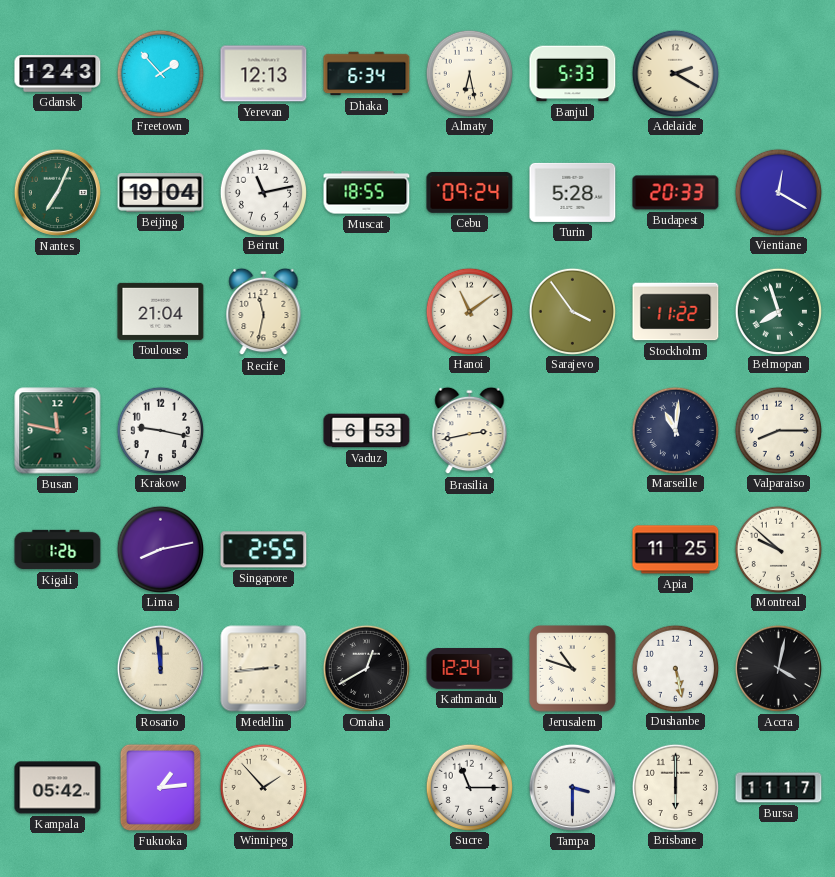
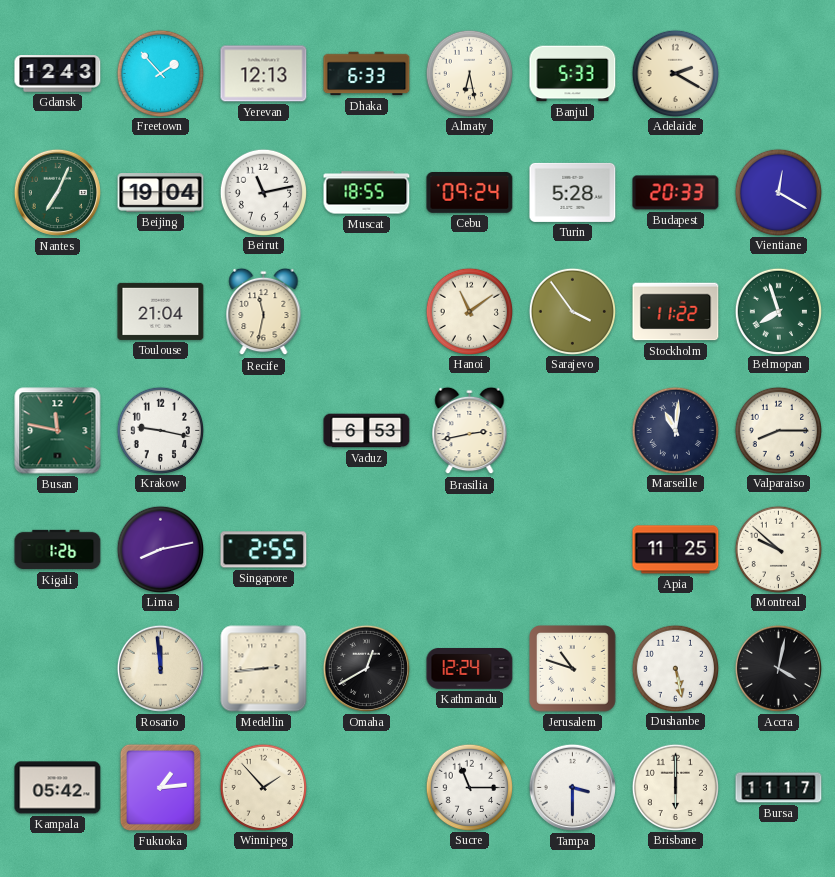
Dhaka: 6:34 -> 6:33 (367, 74)
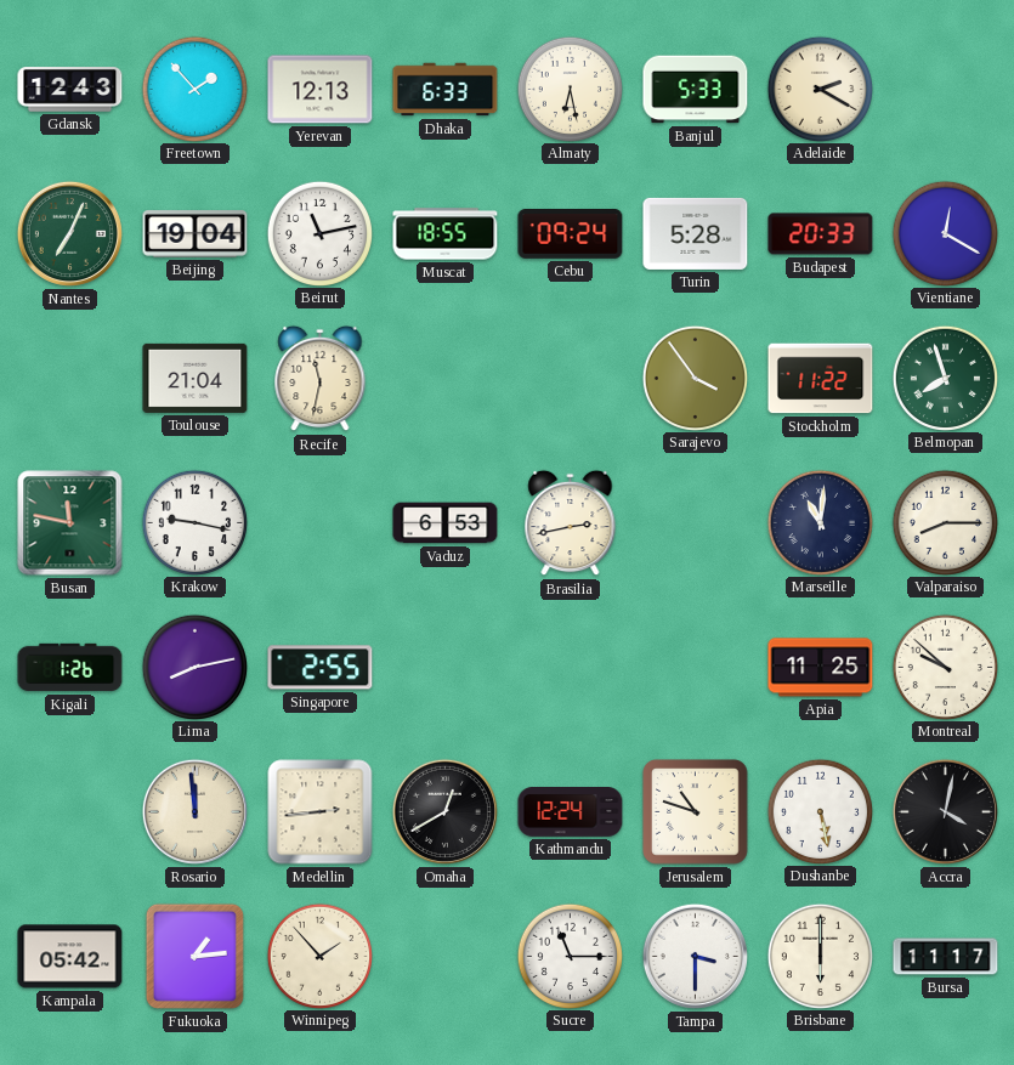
Hanoi: 11:09 -> none (469, 311)
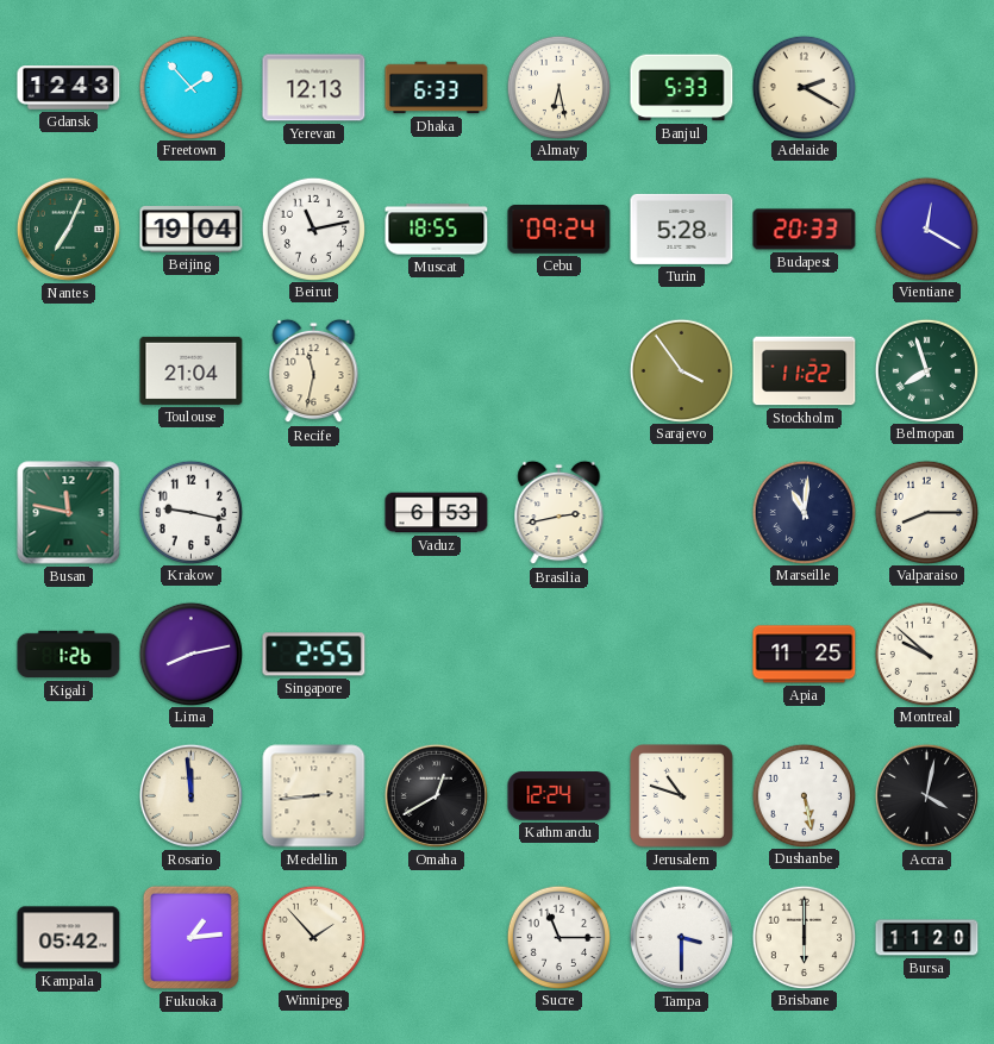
Bursa: 11:17 -> 11:20 (927, 938)
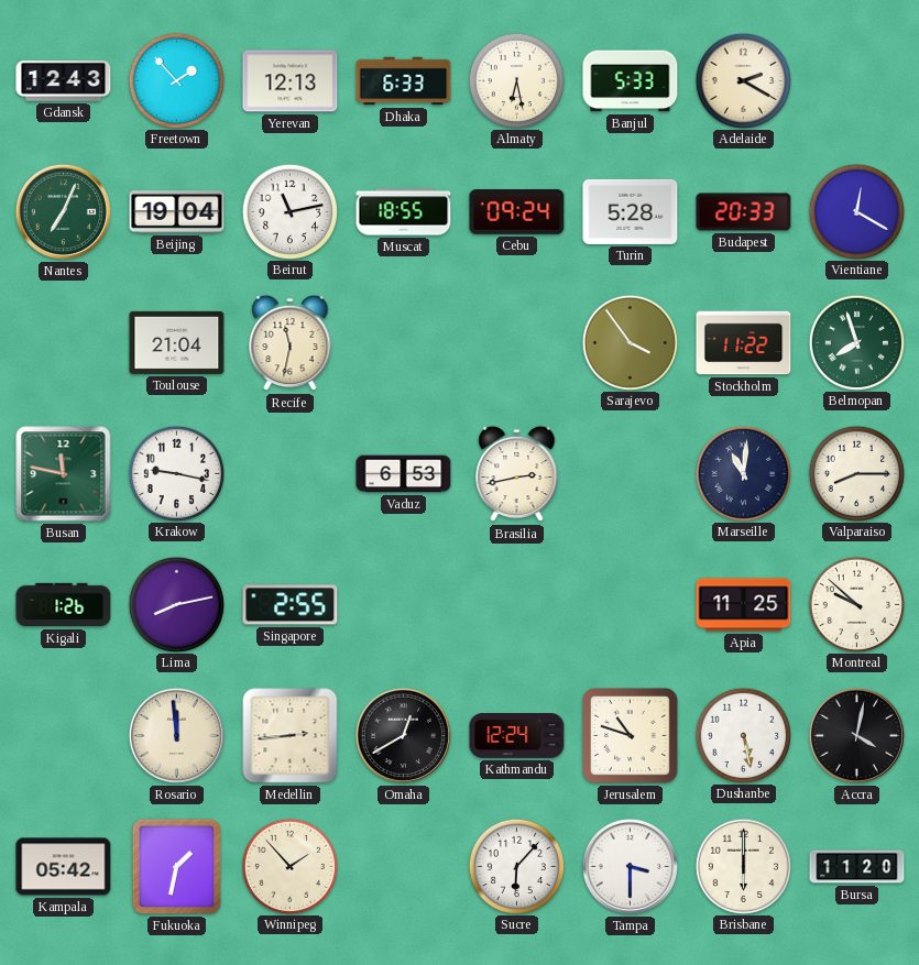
Fukuoka: 1:14 -> 1:32 (176, 866)
Sucre: 11:15 -> 6:07 (516, 866)
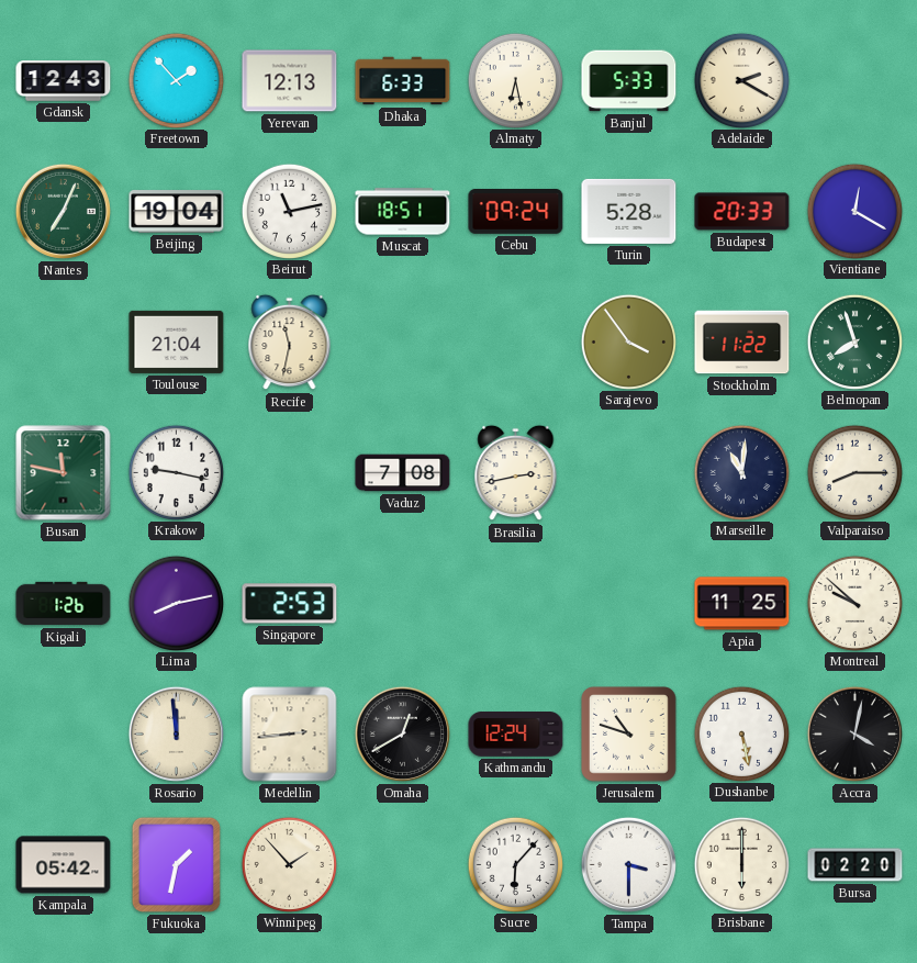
Muscat: 18:55 -> 18:51 (403, 212)
Vaduz: 6:53 -> 7:08 (403, 473)
Singapore: 2:55 -> 2:53 (290, 604)
Bursa: 11:20 -> 02:20 (856, 865)
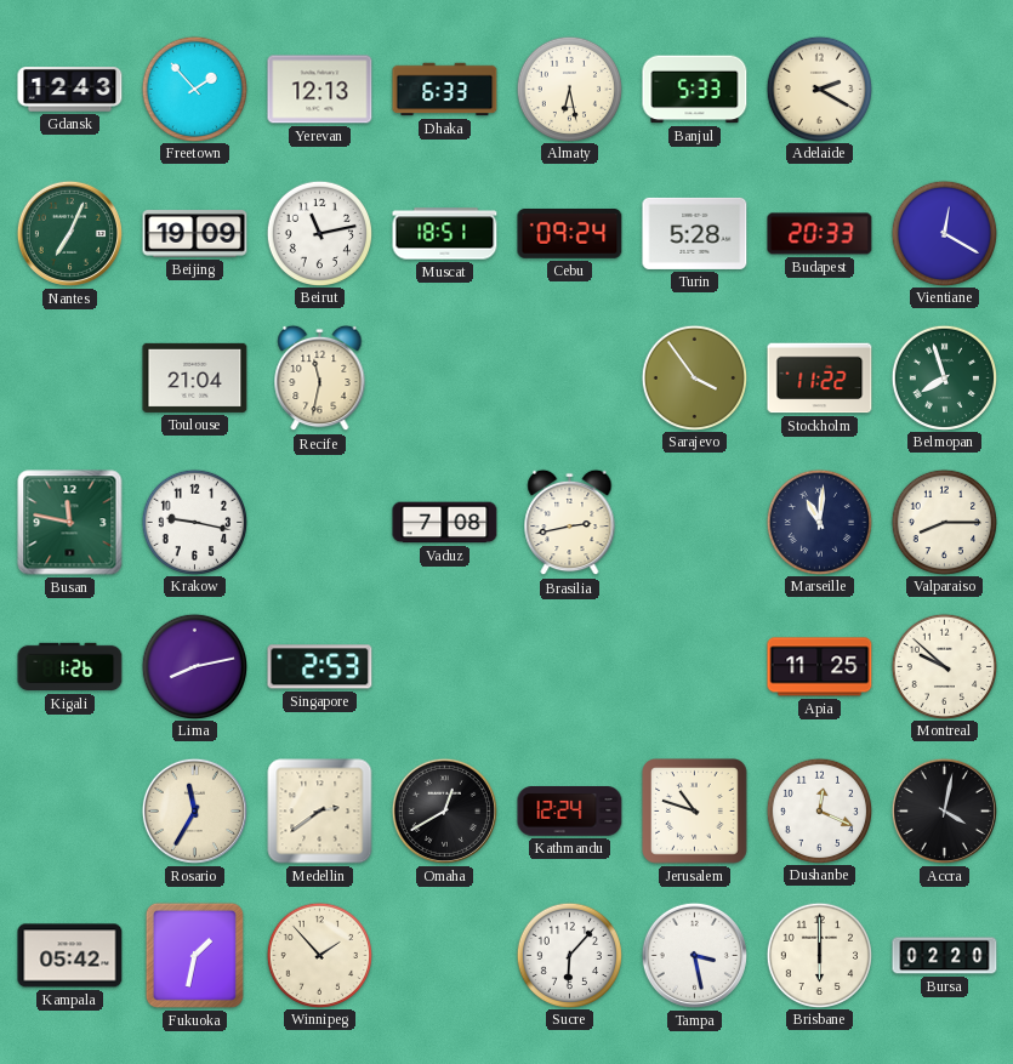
Beijing: 19:04 -> 19:09 (195, 234)
Rosario: 11:59 -> 11:35 (194, 810)
Medellin: 2:44 -> 2:39 (320, 812)
Dushanbe: 5:28 -> 12:19 (819, 810)
Tampa: 3:30 -> 3:28 (694, 955)
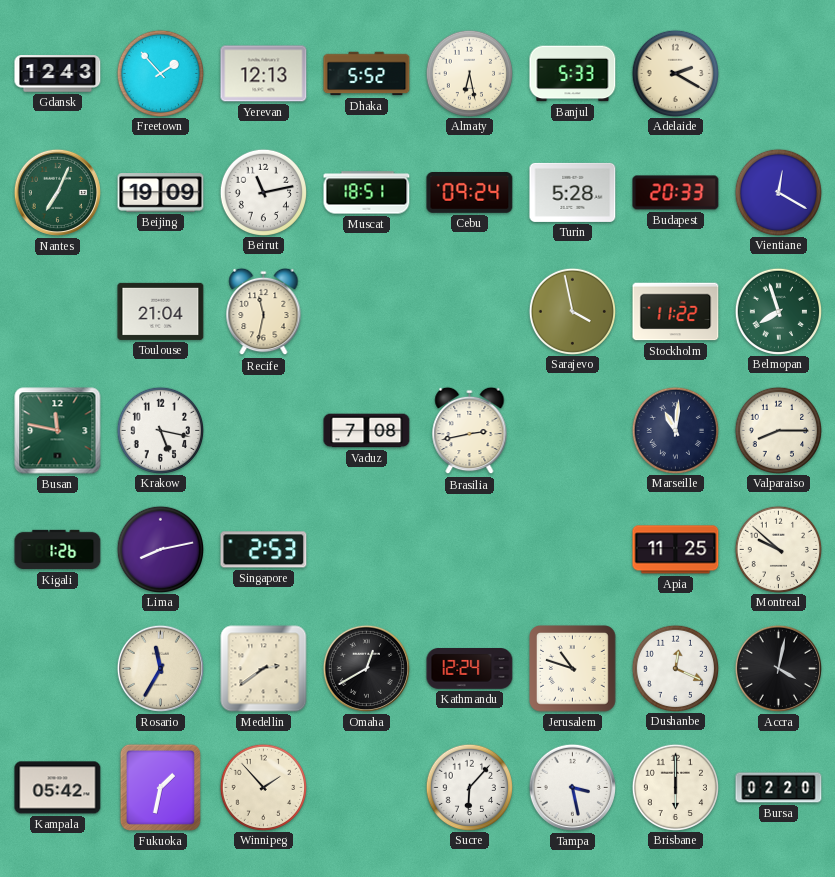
Dhaka: 6:33 -> 5:52 (367, 74)
Sarajevo: 3:54 -> 3:58 (572, 311)
Krakow: 9:17 -> 5:17 (160, 430)
